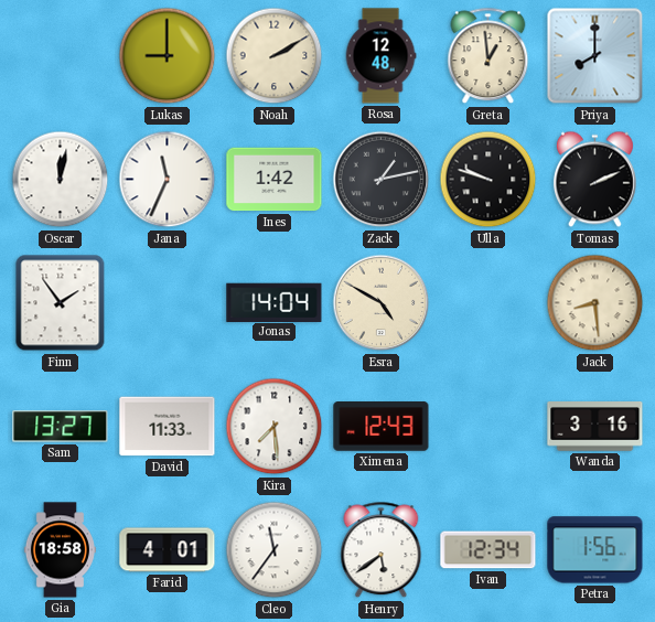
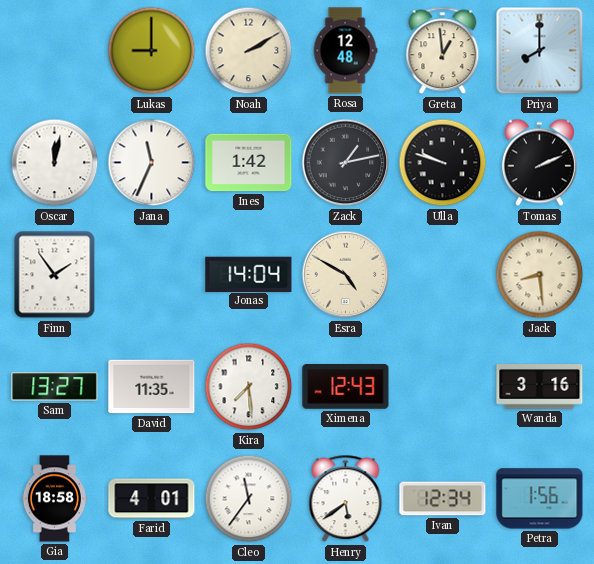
David: 11:33 -> 11:35 (152, 387)
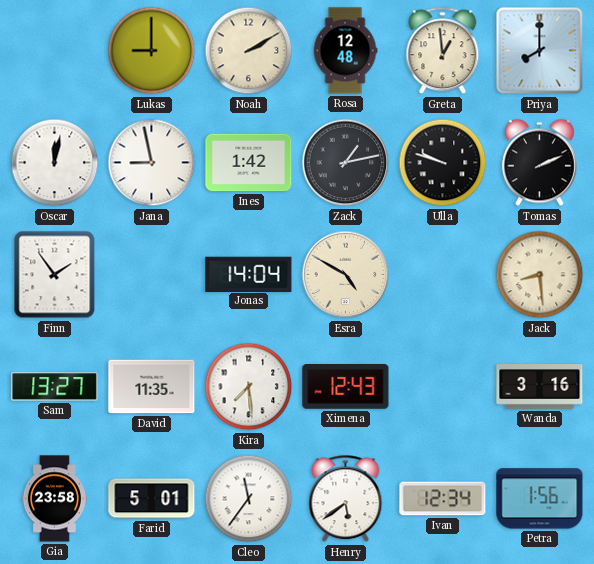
Jana: 11:34 -> 8:58 (152, 163)
Gia: 18:58 -> 23:58 (54, 499)
Farid: 4:01 -> 5:01 (152, 499)
